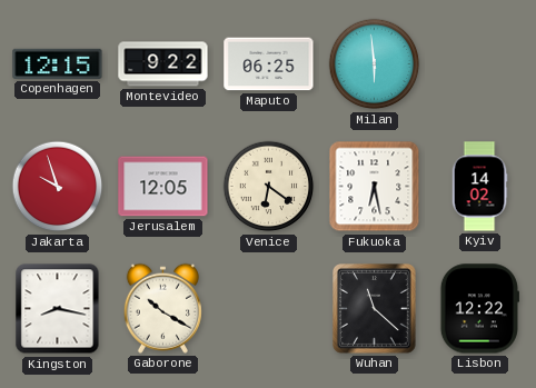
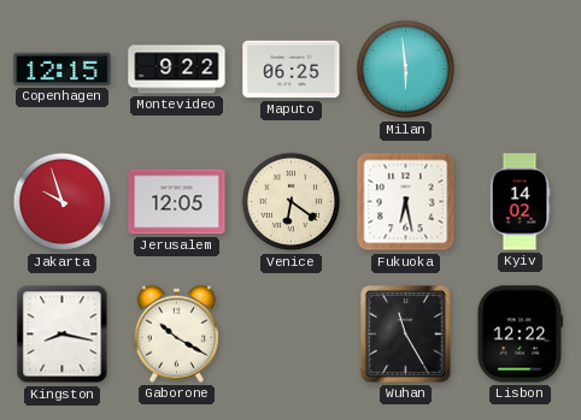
Wuhan: 11:22 -> 11:25 (406, 335)
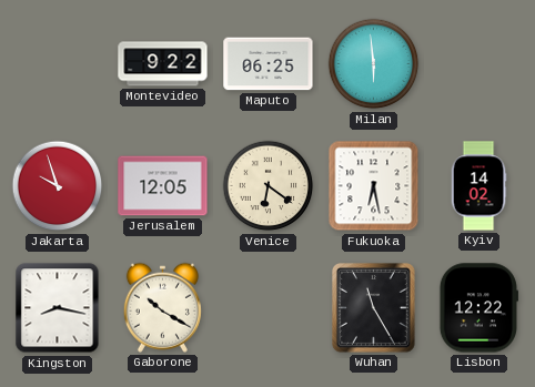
Copenhagen: 12:15 -> none (63, 69)
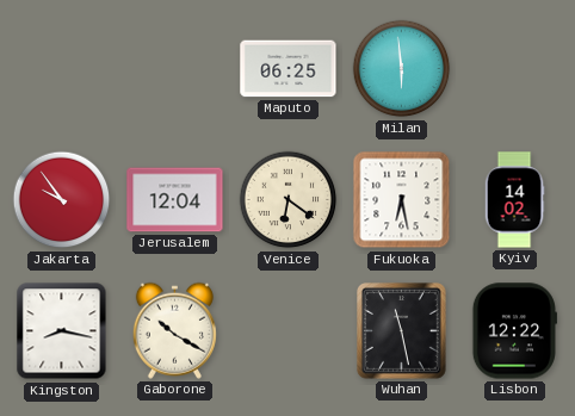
Montevideo: 9:22 -> none (163, 64)
Jakarta: 9:57 -> 9:54 (62, 200)
Jerusalem: 12:05 -> 12:04 (175, 200)
Wuhan: 11:25 -> 11:28 (402, 331)
